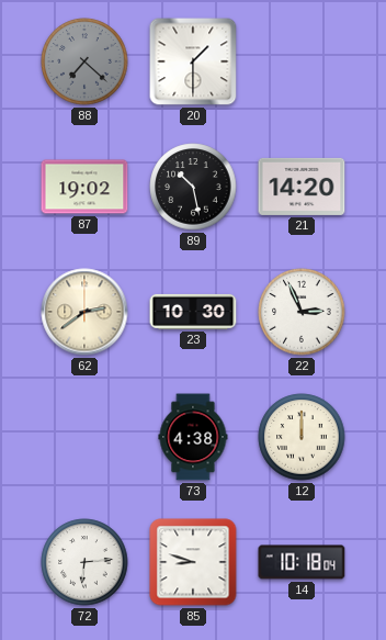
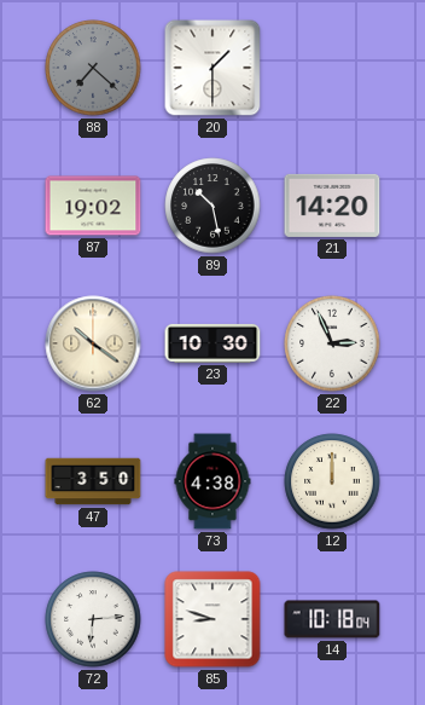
62: 2:39 -> 10:21 (93, 343)
47: none -> 3:50 (93, 481)
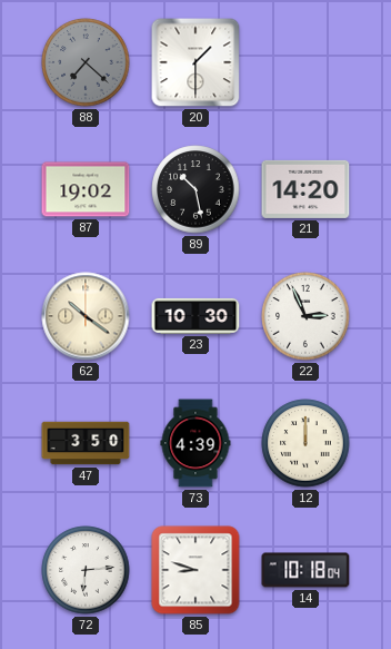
73: 4:38 -> 4:39 (195, 443)
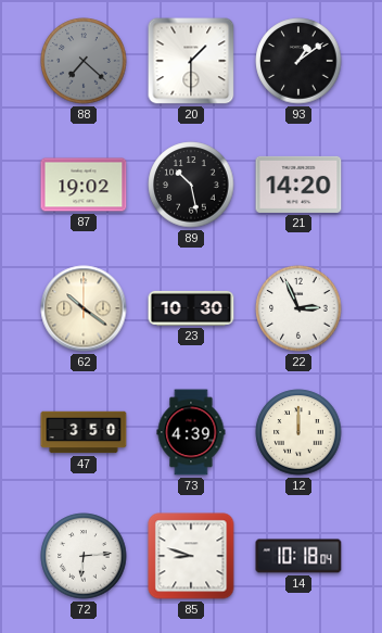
93: none -> 1:09 (298, 61)
